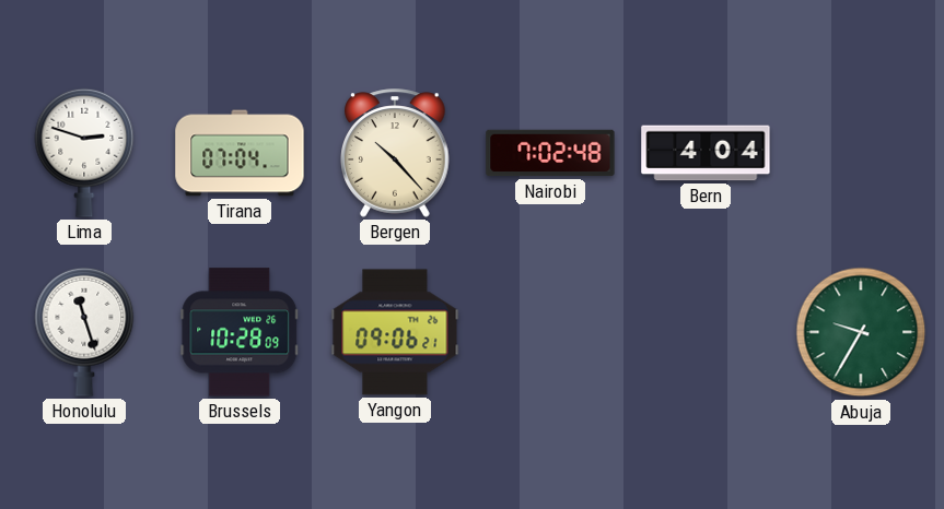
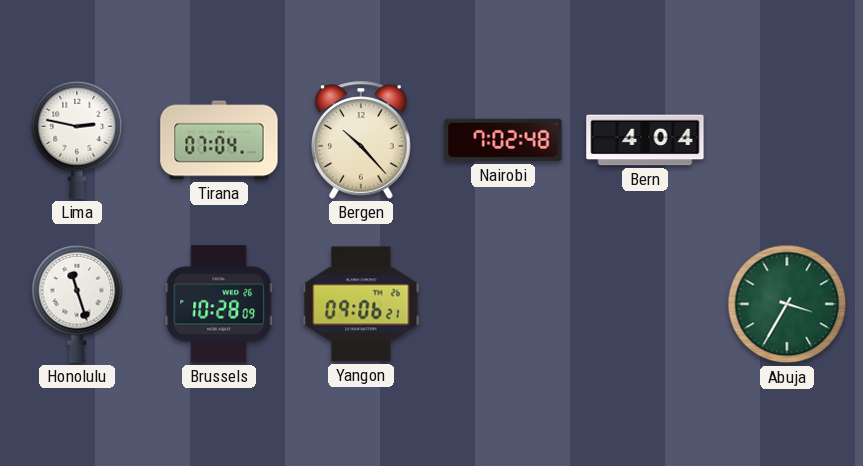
Lima: 2:48 -> 2:47 (77, 140)
Abuja: 9:35 -> 3:35 (787, 304)
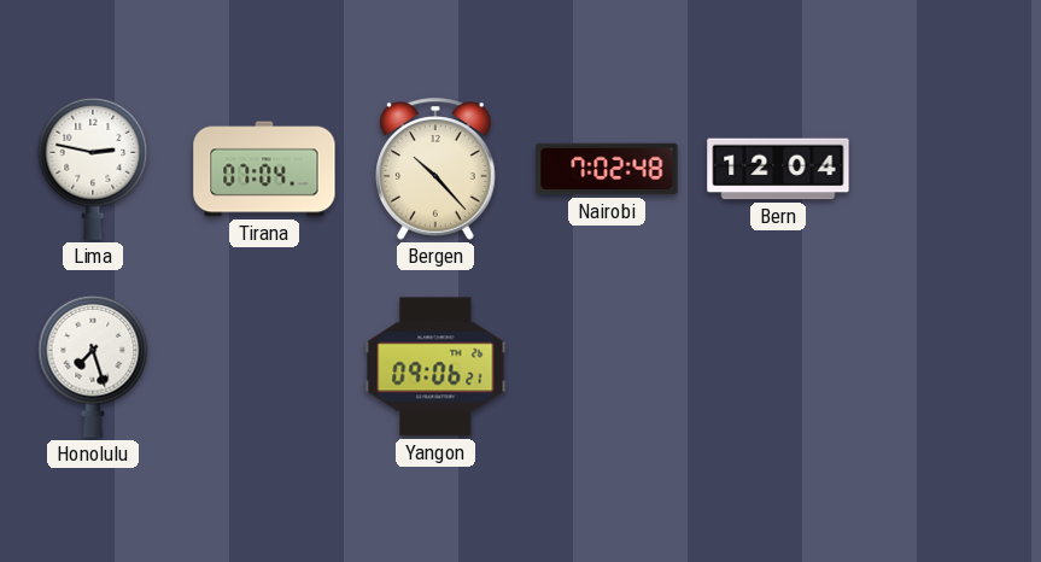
Bern: 4:04 -> 12:04 (778, 169)
Honolulu: 11:27 -> 7:27 (93, 367)
Brussels: 10:28 -> none (219, 304)
Abuja: 3:35 -> none (787, 304)
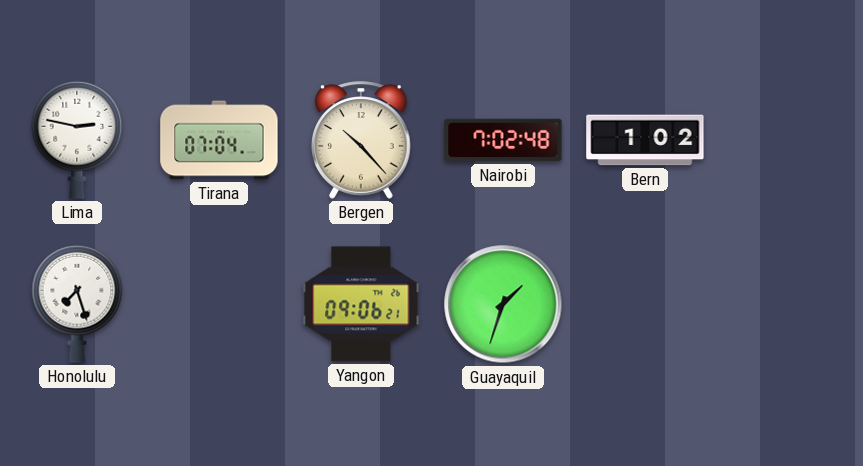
Bern: 12:04 -> 1:02 (645, 140)
Guayaquil: none -> 1:33 (503, 304)
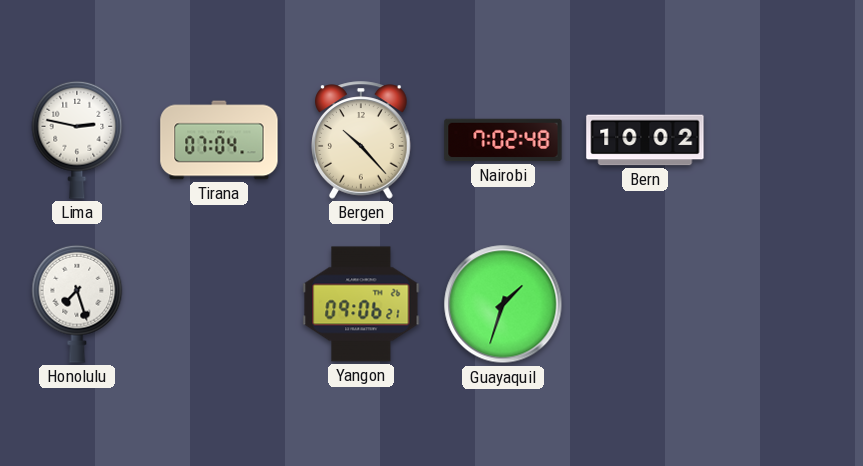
Bern: 1:02 -> 10:02 (645, 140)
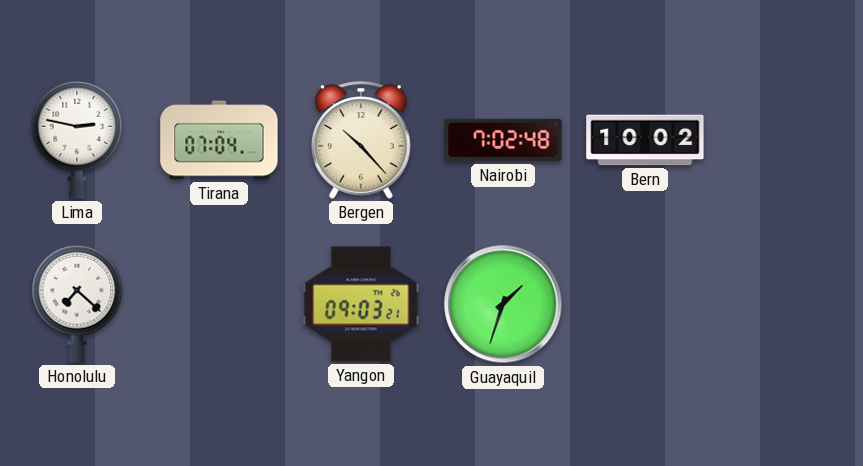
Honolulu: 7:27 -> 7:22 (77, 304)
Yangon: 09:06 -> 09:03 (361, 304)
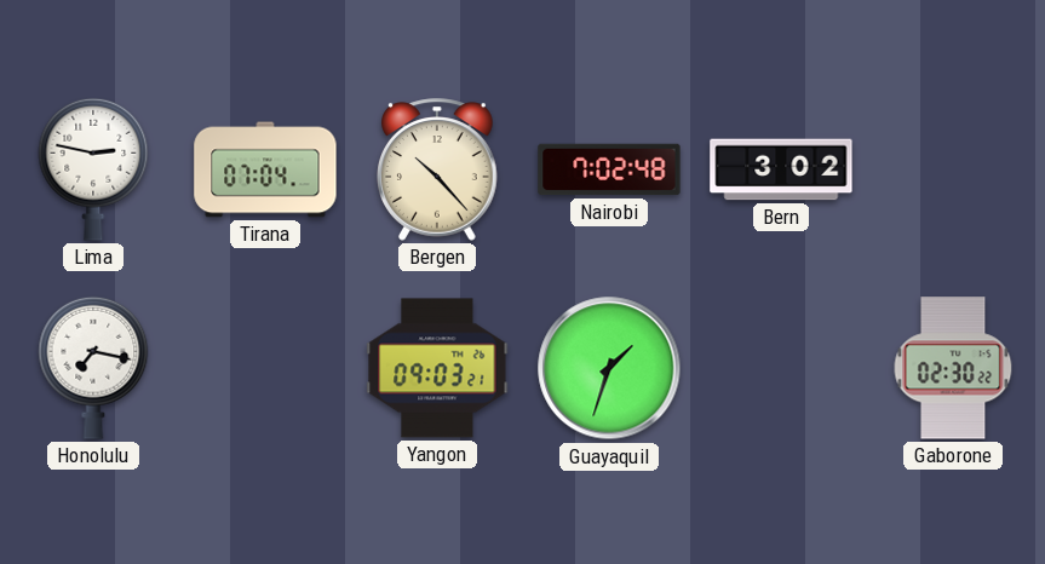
Bern: 10:02 -> 3:02 (781, 169)
Honolulu: 7:22 -> 7:17 (93, 368)
Gaborone: none -> 02:30 (953, 368)
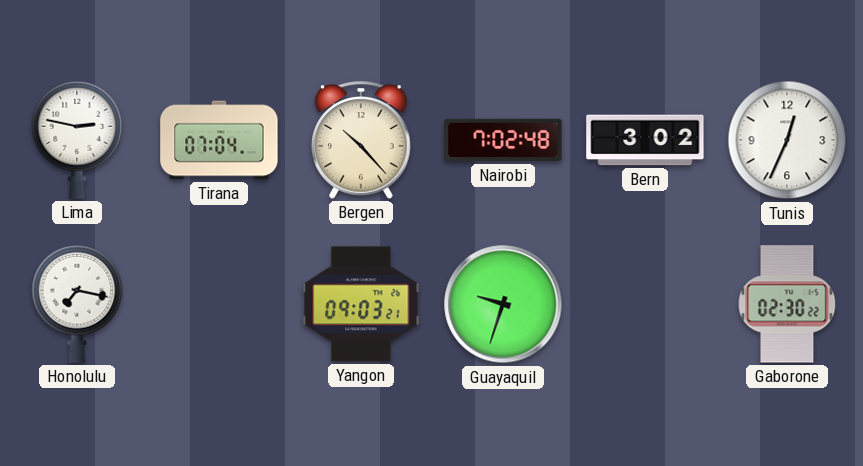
Tunis: none -> 12:34 (787, 140)
Guayaquil: 1:33 -> 9:33 (503, 304)
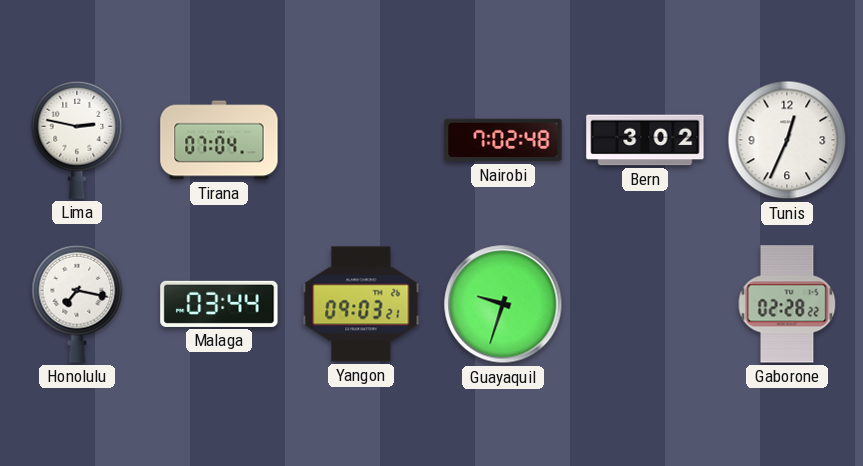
Bergen: 10:23 -> none (361, 140)
Malaga: none -> 03:44 (219, 304)
Gaborone: 02:30 -> 02:28 (787, 304)
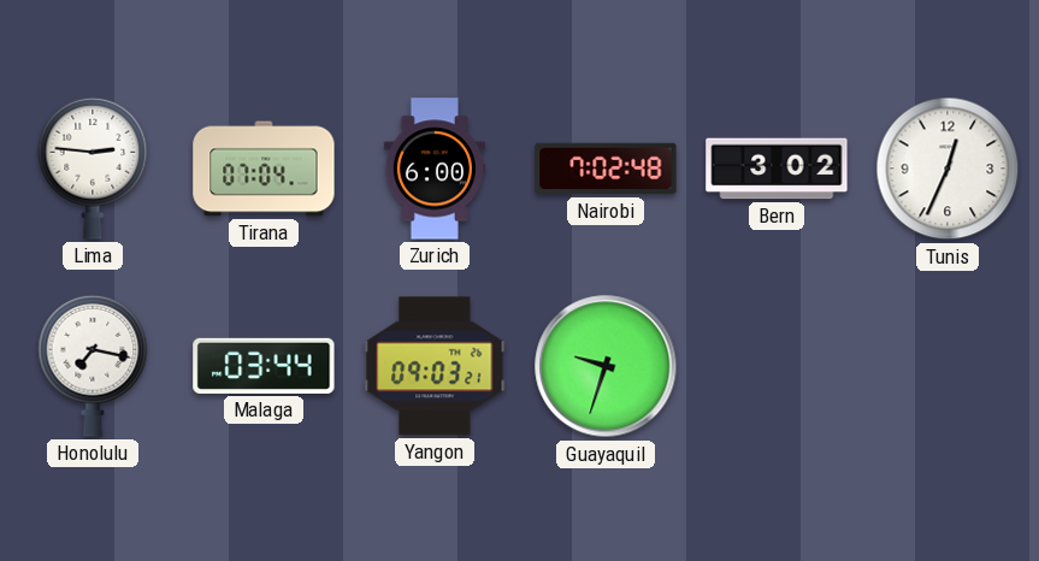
Lima: 2:47 -> 2:46 (93, 169)
Zurich: none -> 6:00 (435, 169)
Gaborone: 02:28 -> none (787, 304)
